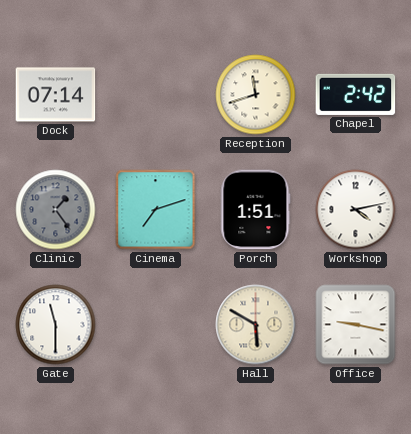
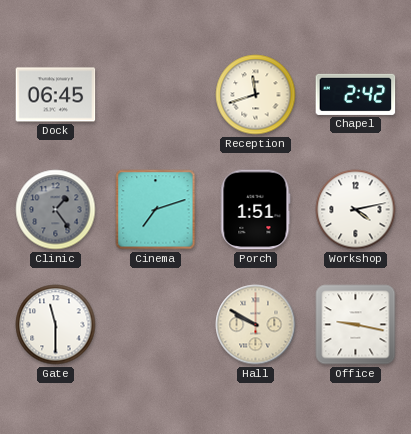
Dock: 07:14 -> 06:45 (56, 95)
Hall: 5:50 -> 9:50 (256, 325)
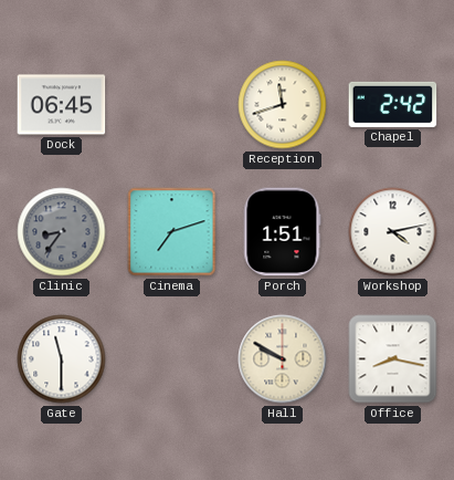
Clinic: 1:24 -> 8:36 (62, 232)
Office: 9:17 -> 8:17 (393, 359)
